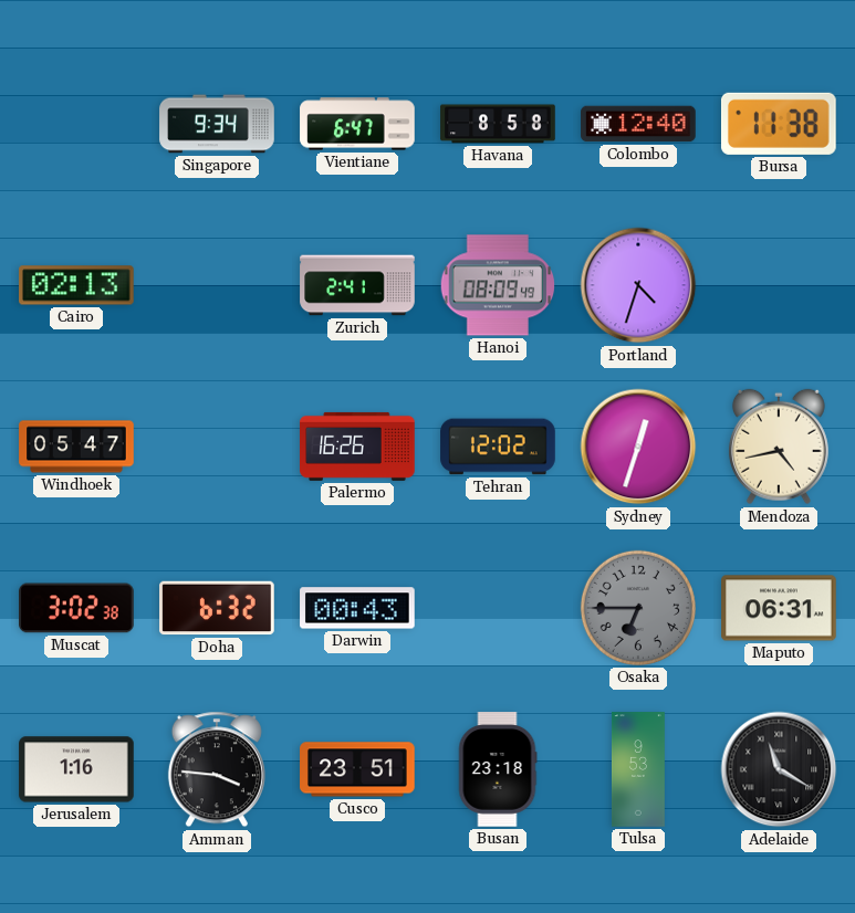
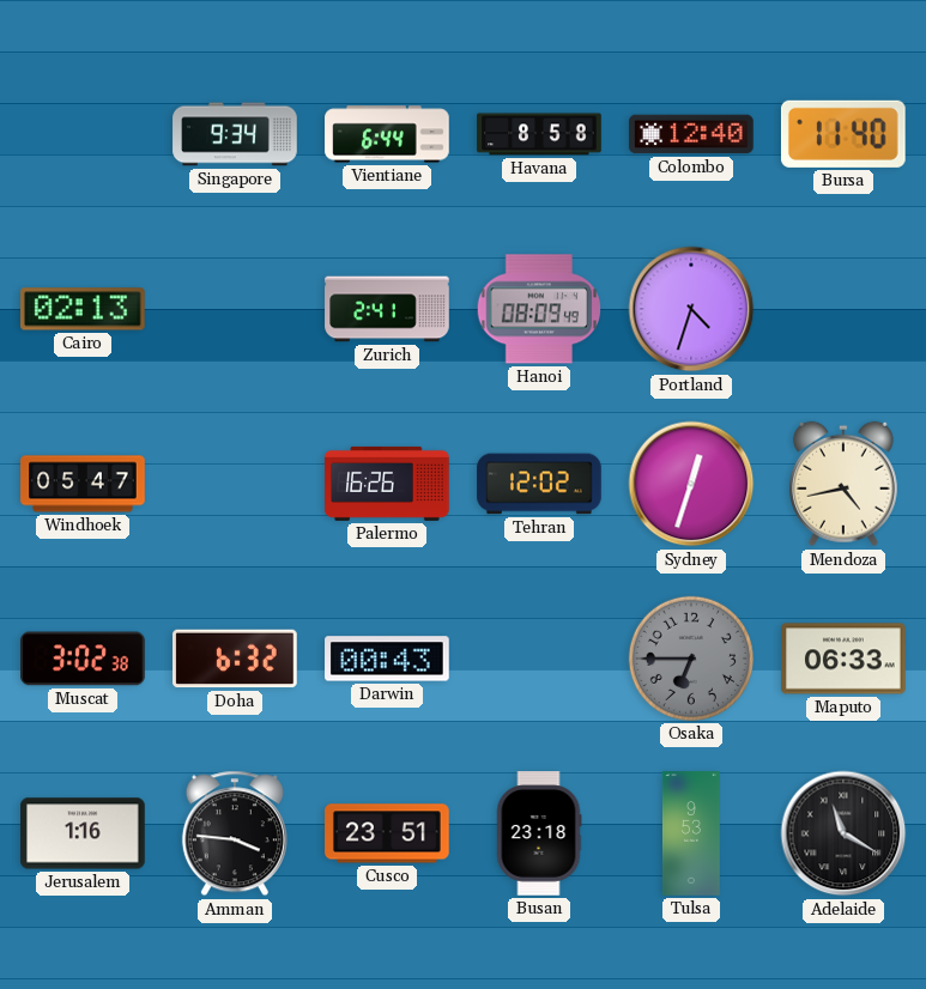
Vientiane: 6:47 -> 6:44 (387, 134)
Bursa: 11:38 -> 11:40 (843, 134)
Maputo: 06:31 -> 06:33 (843, 659)
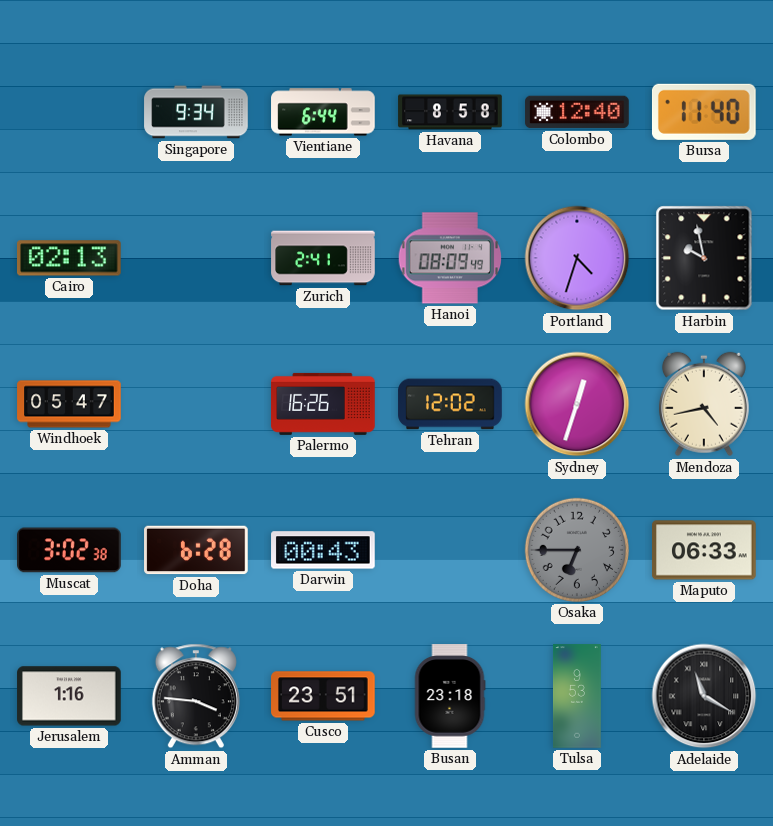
Harbin: none -> 9:58 (704, 258)
Doha: 6:32 -> 6:28 (196, 550)
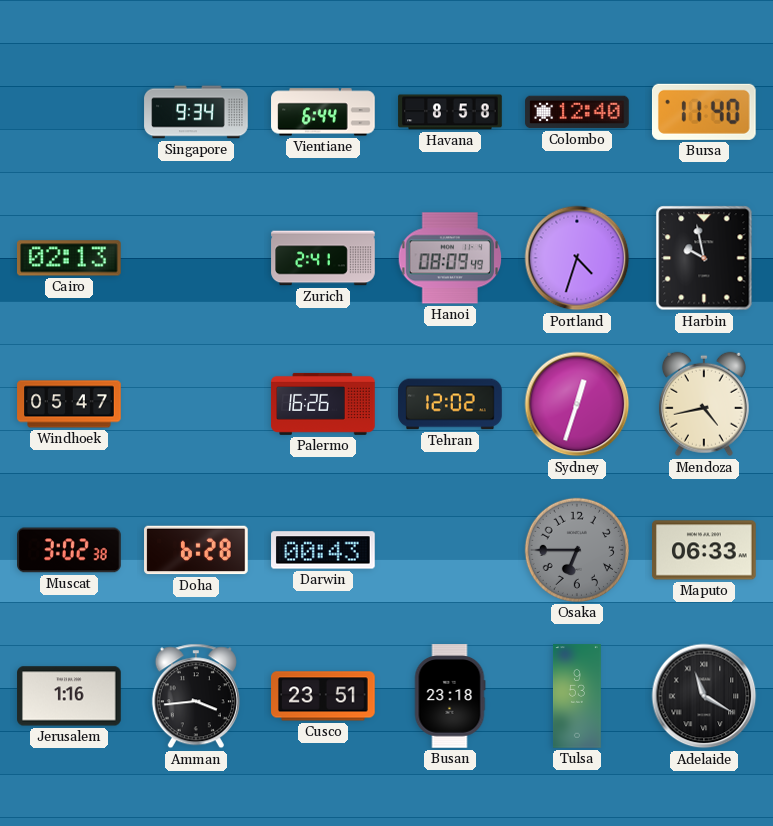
Amman: 3:46 -> 3:44 (196, 696)
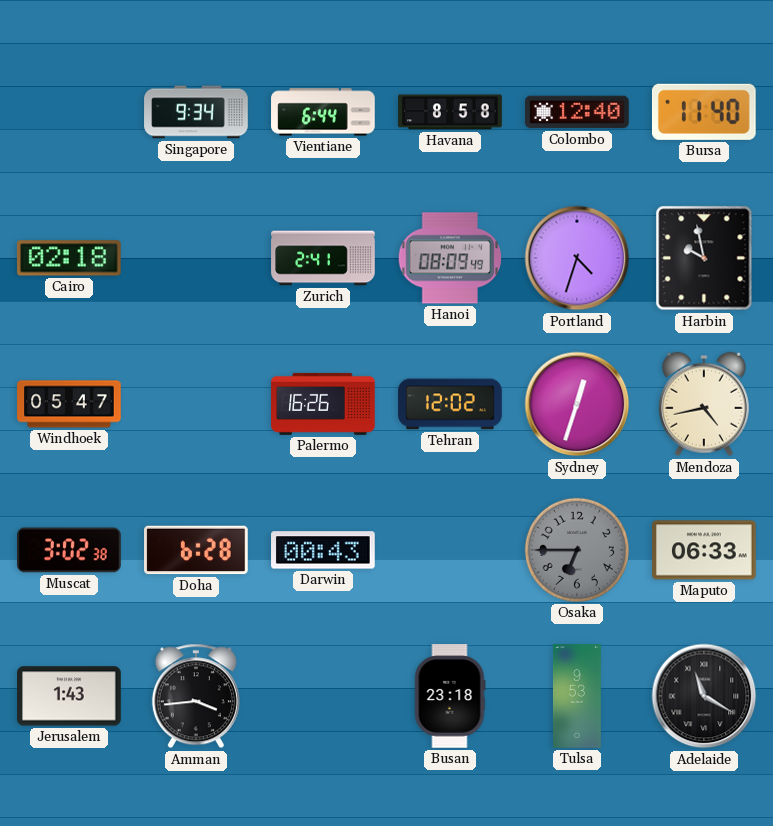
Cairo: 02:13 -> 02:18 (70, 258)
Jerusalem: 1:16 -> 1:43 (69, 696)
Cusco: 23:51 -> none (323, 696)
